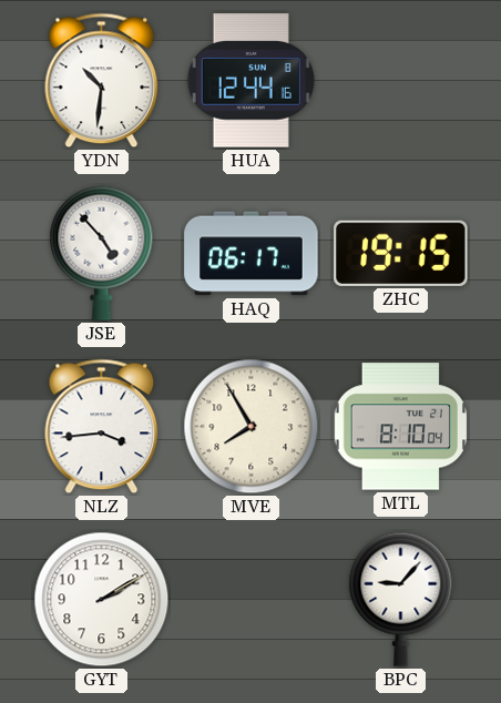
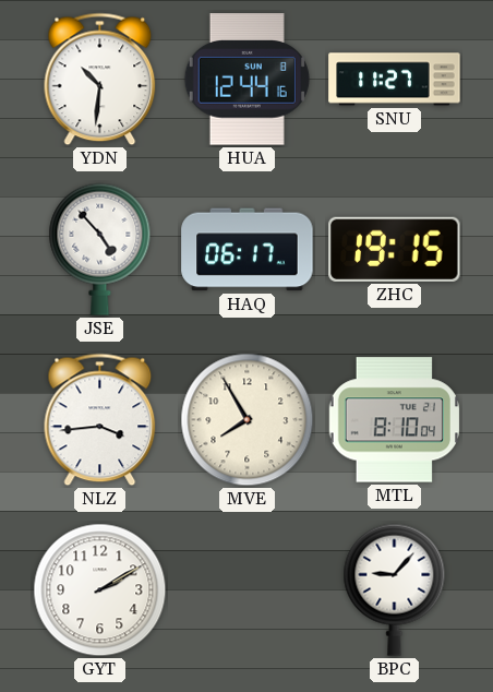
SNU: none -> 11:27 (395, 80)
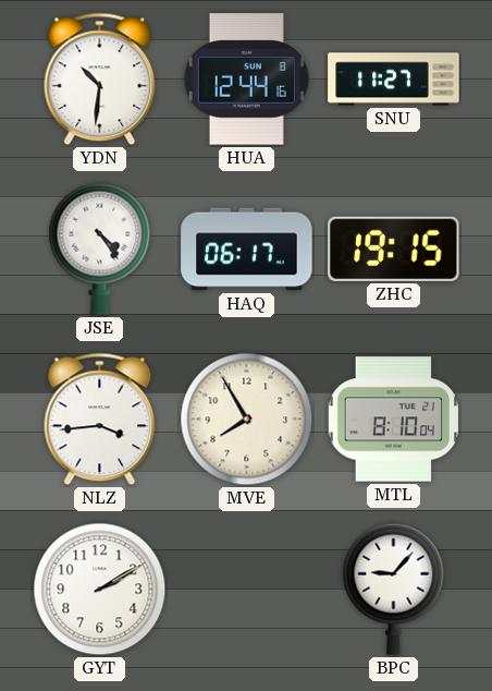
JSE: 4:53 -> 4:24 (100, 248)
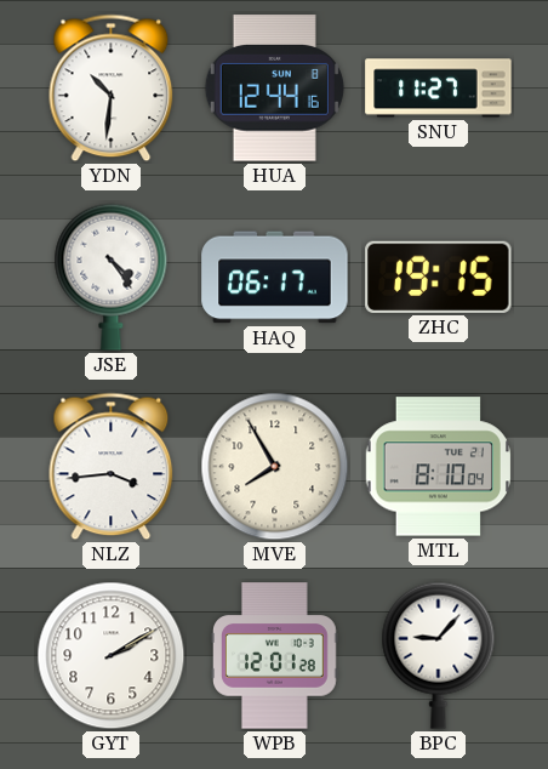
WPB: none -> 12:01 (275, 656)
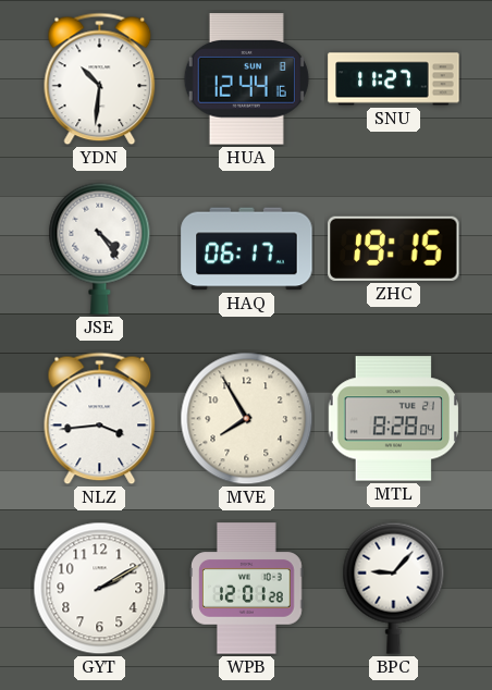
MTL: 8:10 -> 8:28 (393, 419)
